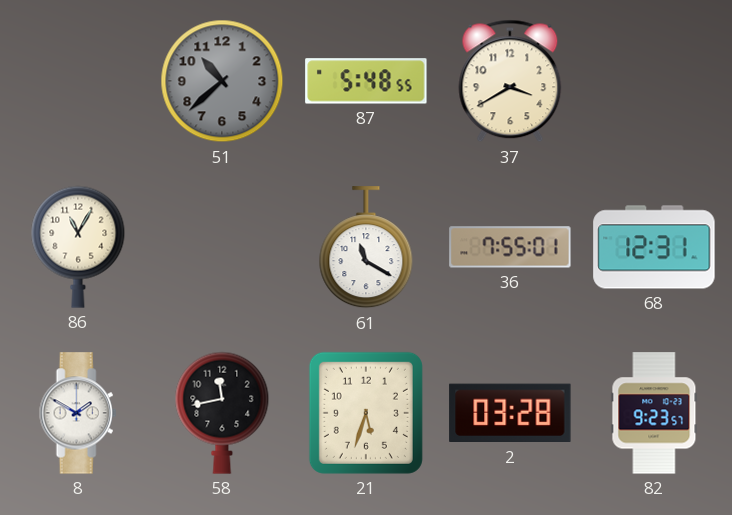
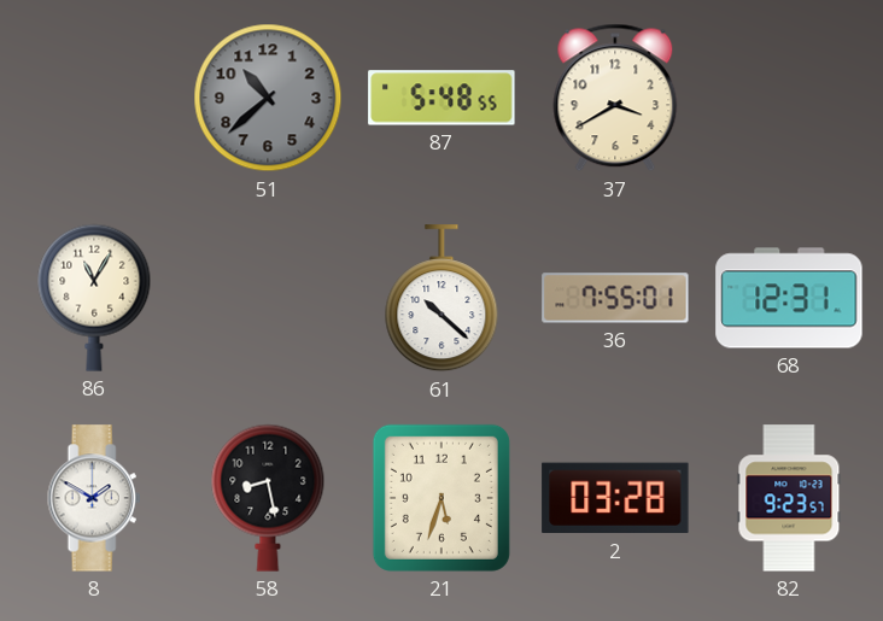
61: 11:20 -> 10:22 (441, 299)
58: 11:43 -> 8:28 (268, 498)
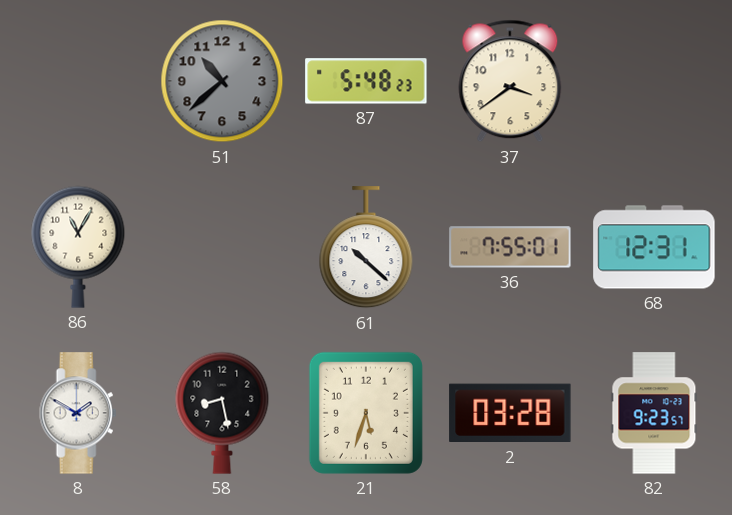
87: 5:48:55 -> 5:48:23 (366, 81)
37: 3:40 -> 3:39 (510, 81)
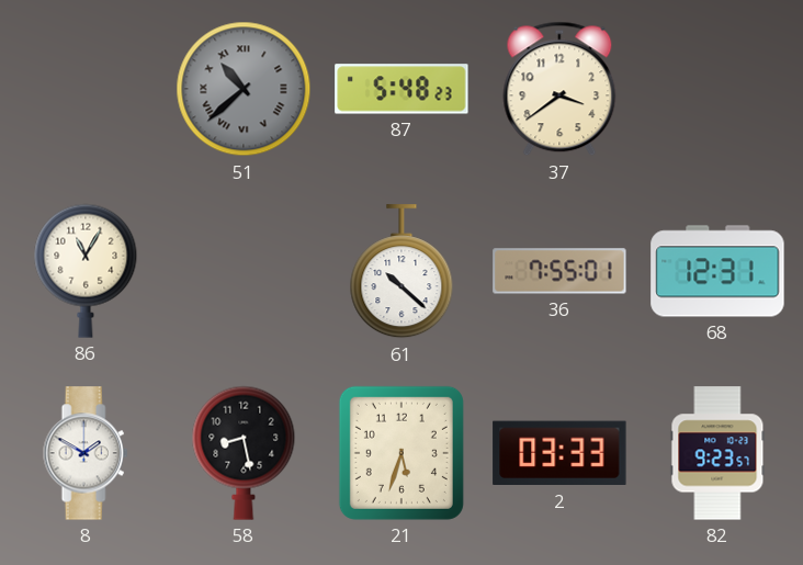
51 numerals: Arabic -> Roman (244, 89)
2: 03:28 -> 03:33 (559, 453)
